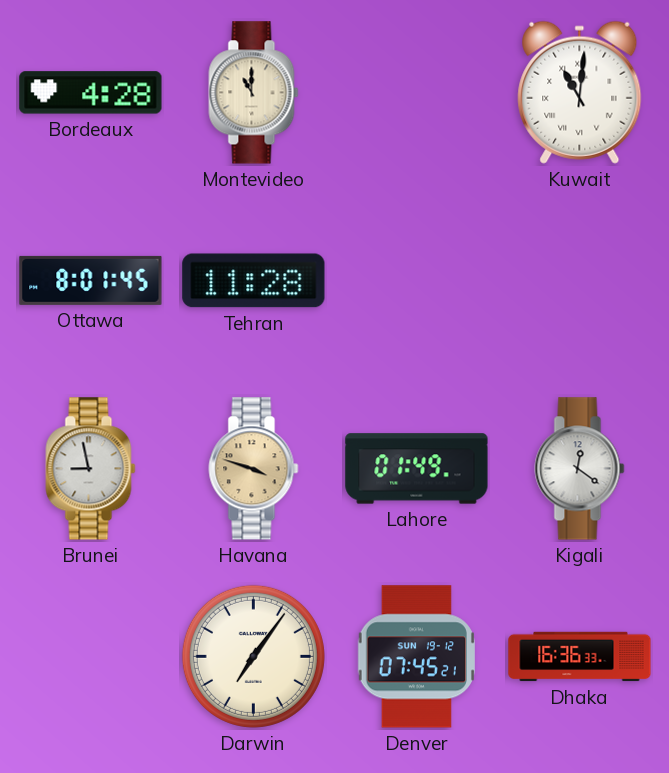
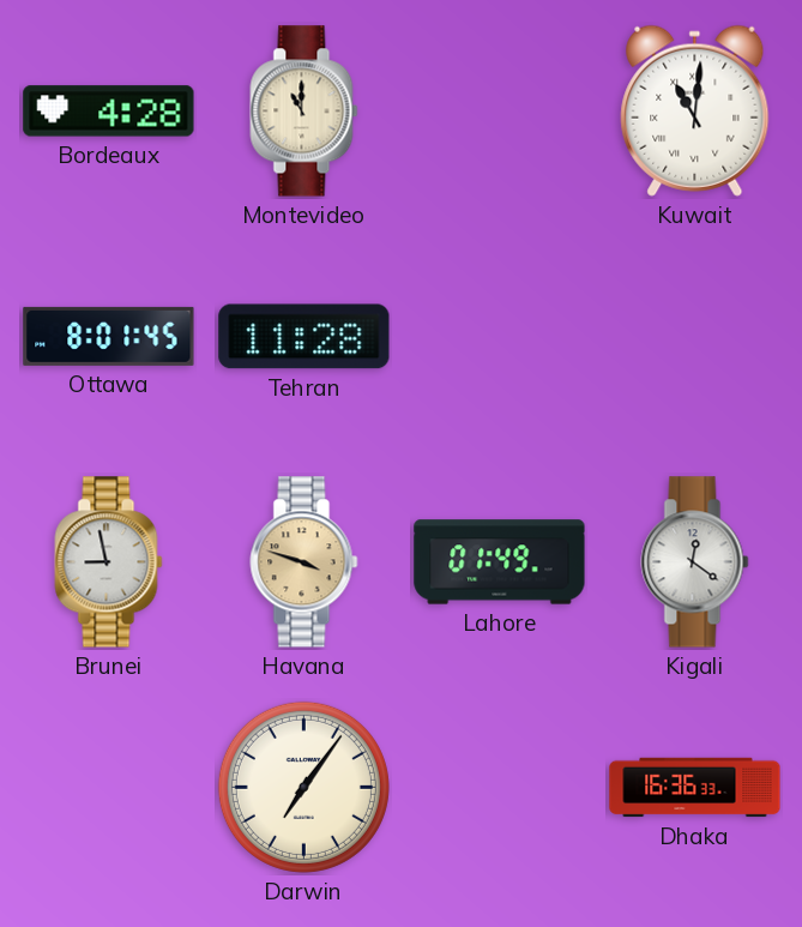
Denver: 07:45 -> none (416, 657)
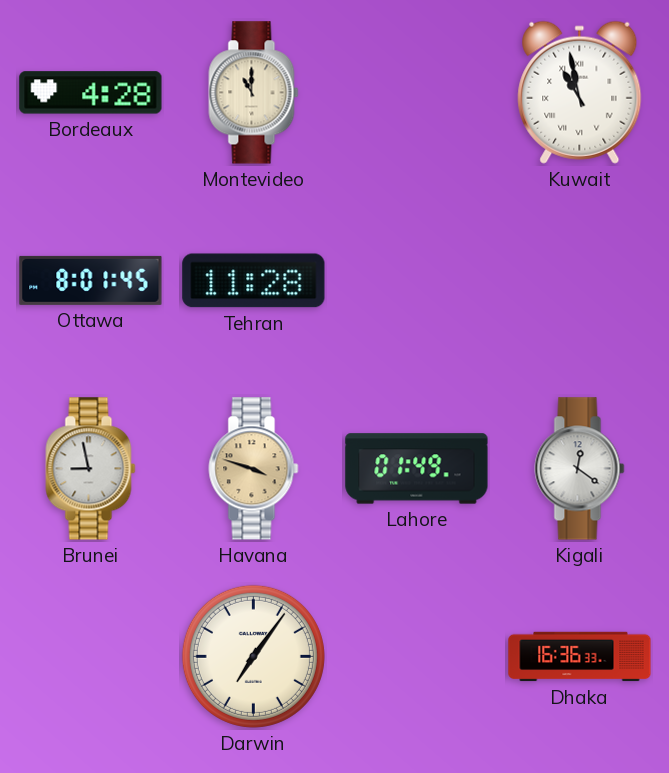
Kuwait: 11:01 -> 10:58 (580, 92)
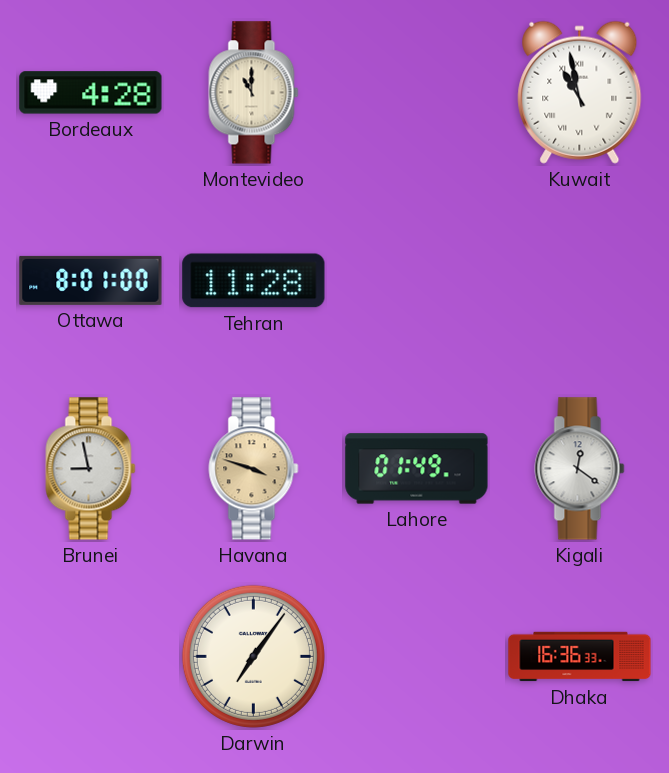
Ottawa: 8:01:45 -> 8:01:00 (91, 280)
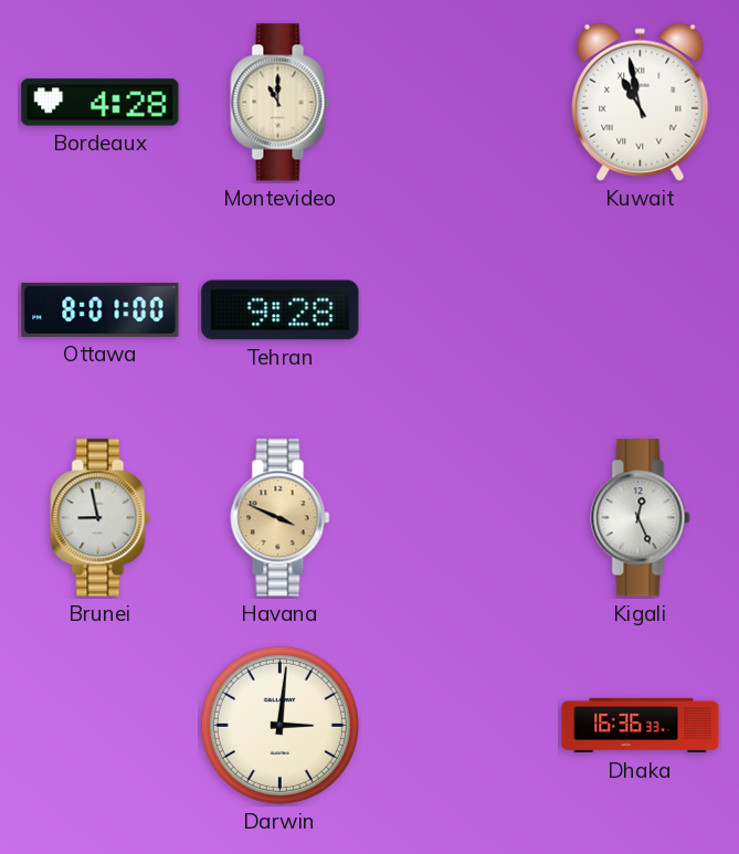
Tehran: 11:28 -> 9:28 (281, 310)
Havana: 3:48 -> 3:49 (281, 518)
Lahore: 01:49 -> none (417, 469)
Kigali: 12:21 -> 12:26 (641, 518)
Darwin: 7:06 -> 3:01 (279, 725)
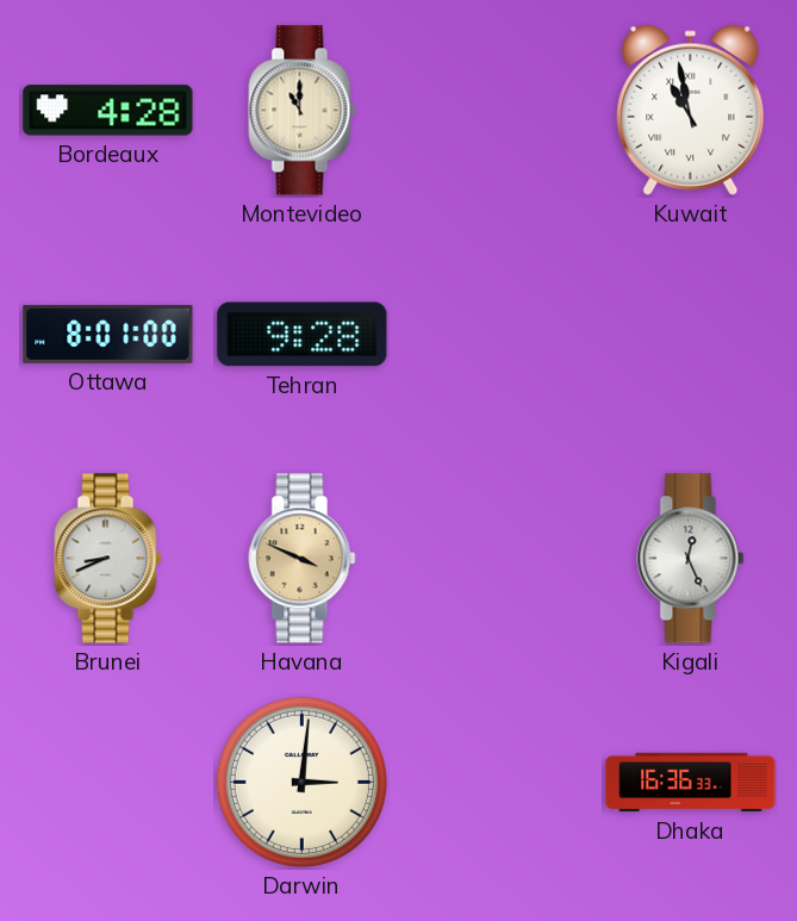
Brunei: 8:58 -> 8:41 (108, 559)
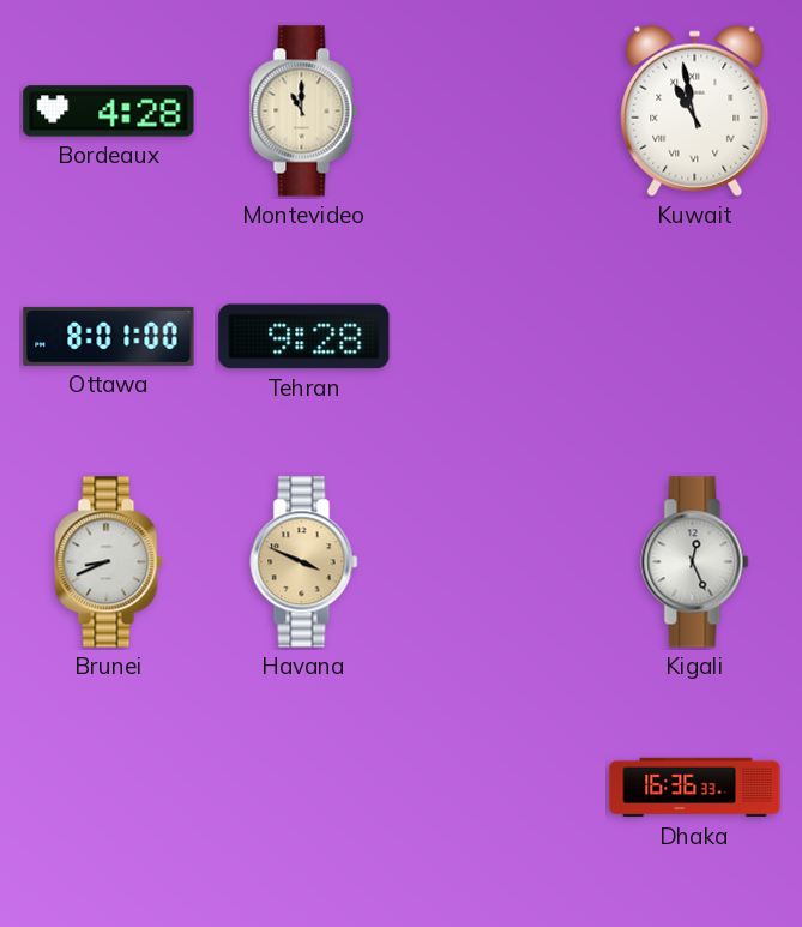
Darwin: 3:01 -> none (301, 782)
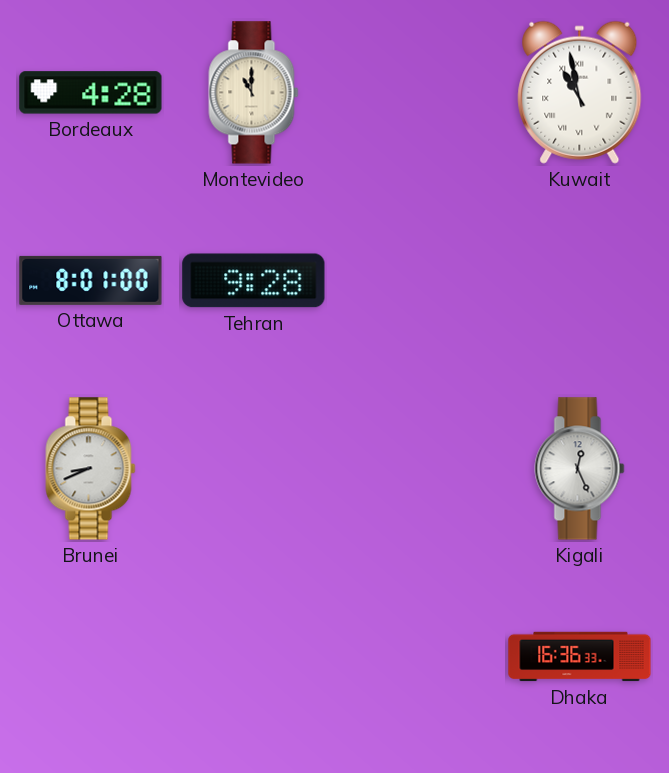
Havana: 3:49 -> none (304, 562)
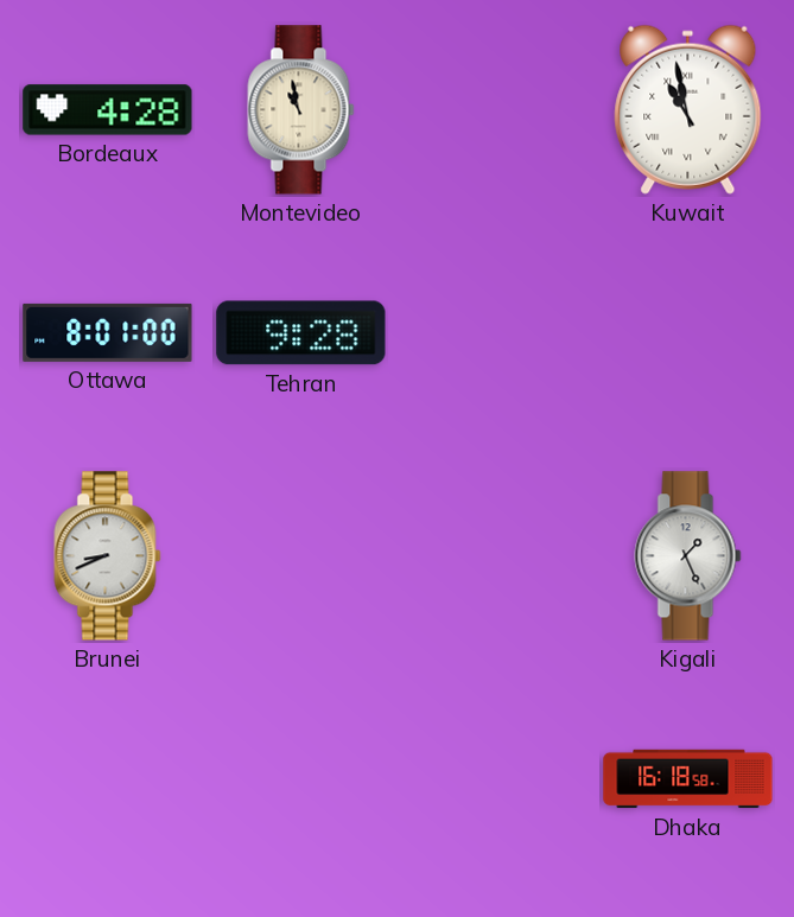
Montevideo: 11:00 -> 10:58 (301, 110)
Kigali: 12:26 -> 1:26 (688, 556)
Dhaka: 16:36 -> 16:18 (688, 779)
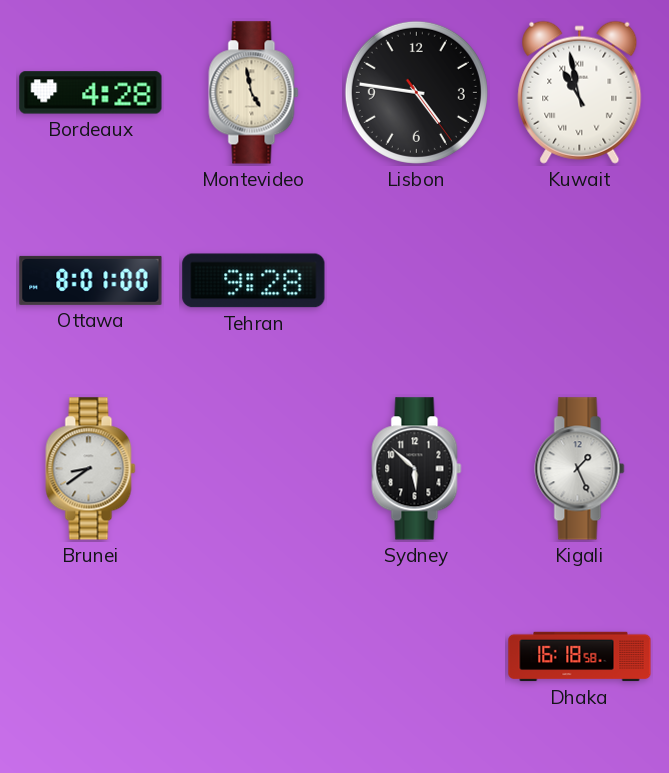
Montevideo: 10:58 -> 4:58 (254, 93)
Lisbon: none -> 4:46 (416, 92)
Brunei: 8:41 -> 8:39 (91, 469)
Sydney: none -> 5:52 (417, 469)
